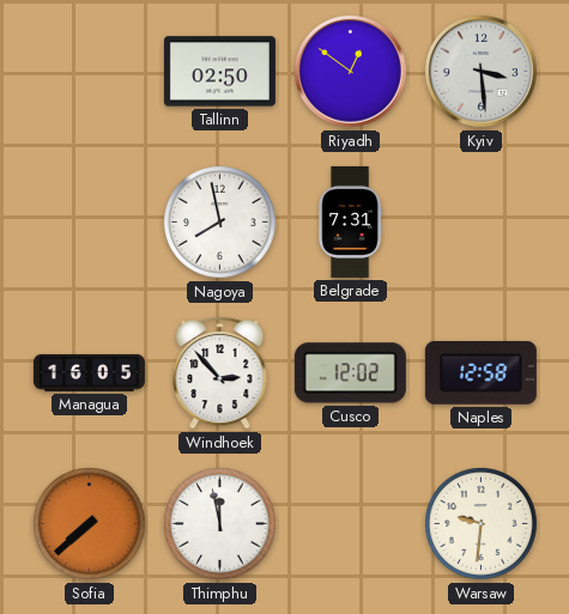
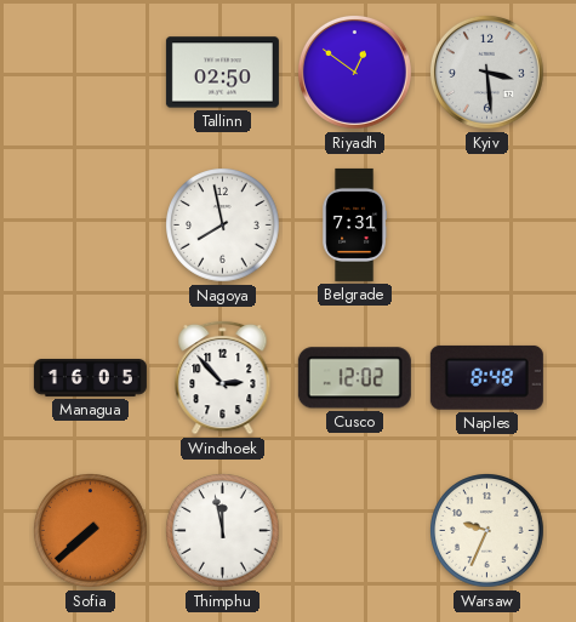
Naples: 12:58 -> 8:48 (486, 377)
Warsaw: 9:31 -> 9:34 (487, 531)
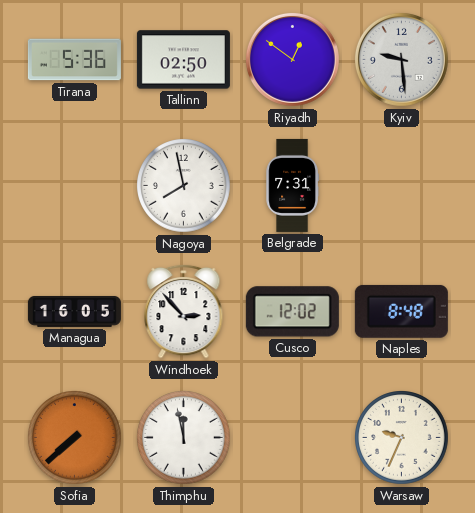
Tirana: none -> 5:36 (74, 60)
Kyiv: 3:29 -> 9:29 (401, 59)
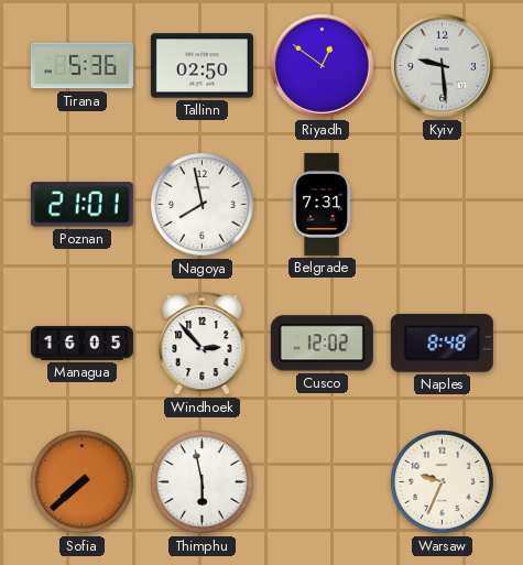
Poznan: none -> 21:01 (81, 205)
Thimphu: 11:58 -> 5:58 (203, 482)
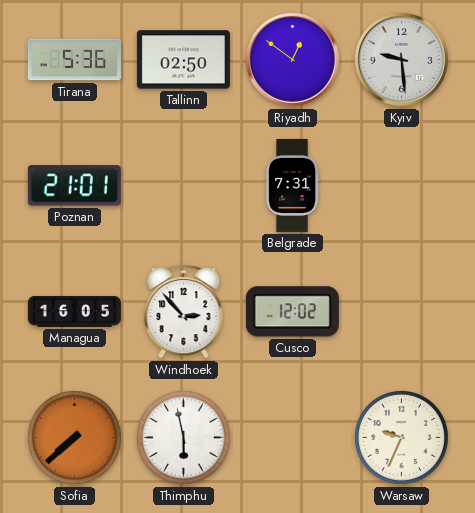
Nagoya: 7:58 -> none (203, 205)
Naples: 8:48 -> none (442, 343)
